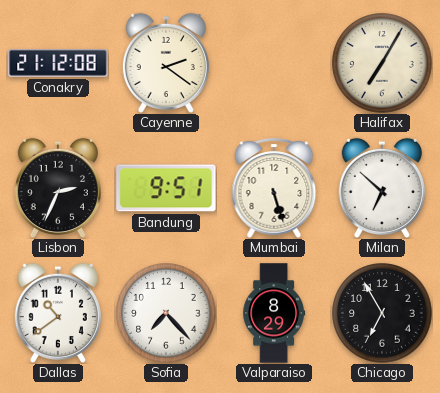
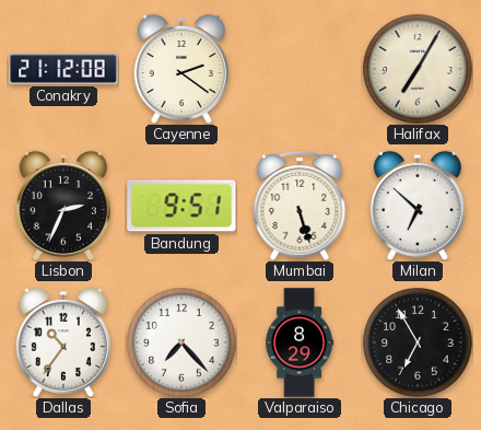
Dallas: 10:39 -> 10:36 (63, 341)
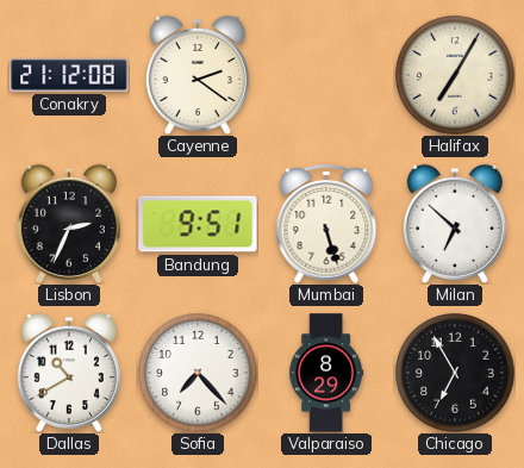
Dallas: 10:36 -> 10:40 (69, 372)
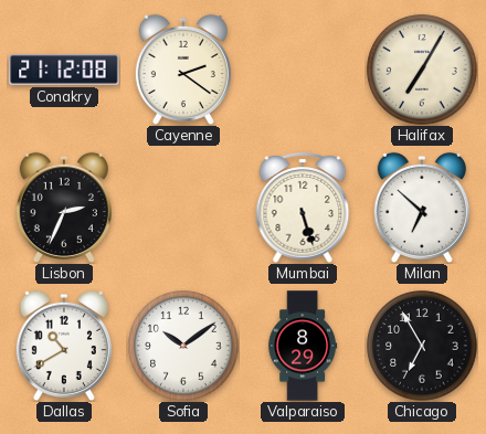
Bandung: 9:51 -> none (198, 224)
Sofia: 7:23 -> 10:09 (183, 346)
